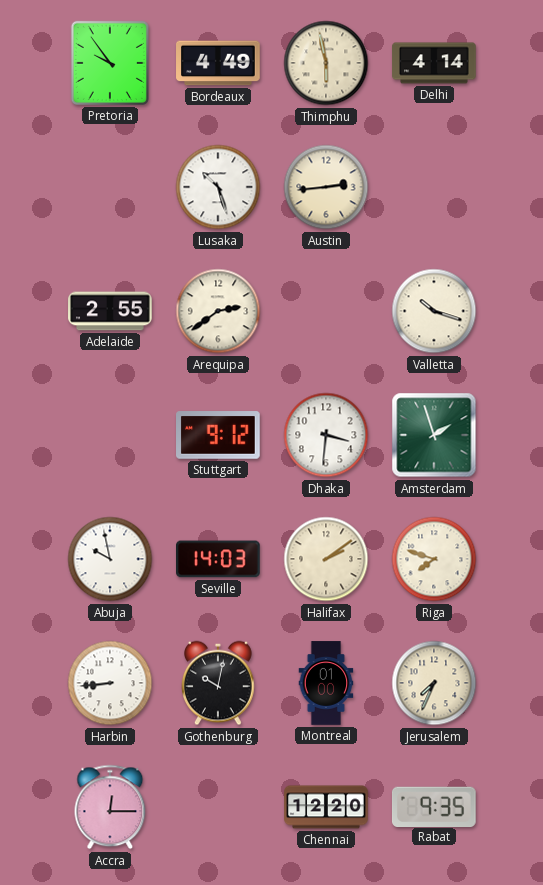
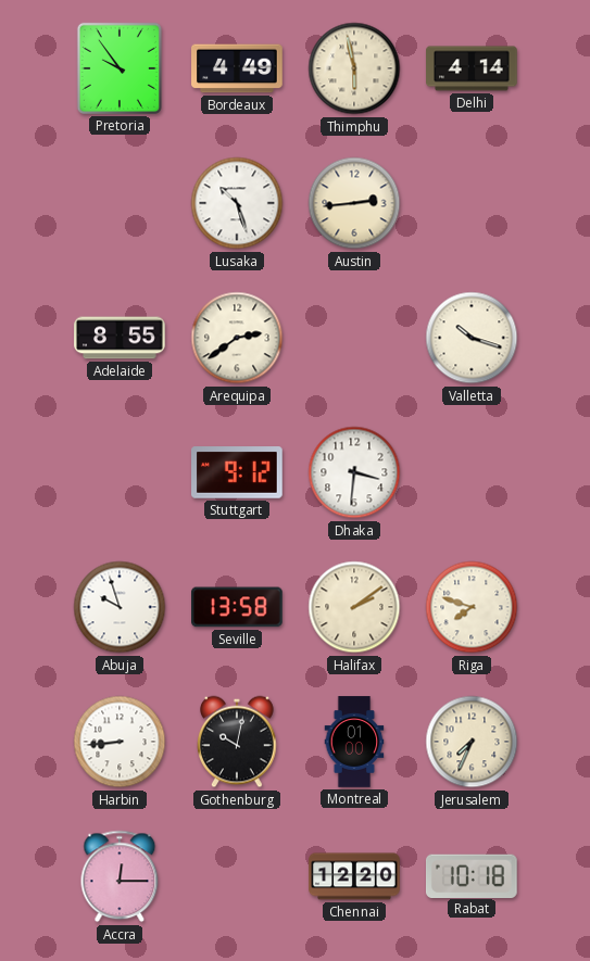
Adelaide: 2:55 -> 8:55 (120, 338)
Amsterdam: 1:57 -> none (434, 435)
Abuja: 9:58 -> 9:57 (120, 607)
Seville: 14:03 -> 13:58 (238, 607)
Rabat: 9:35 -> 10:18 (472, 875)
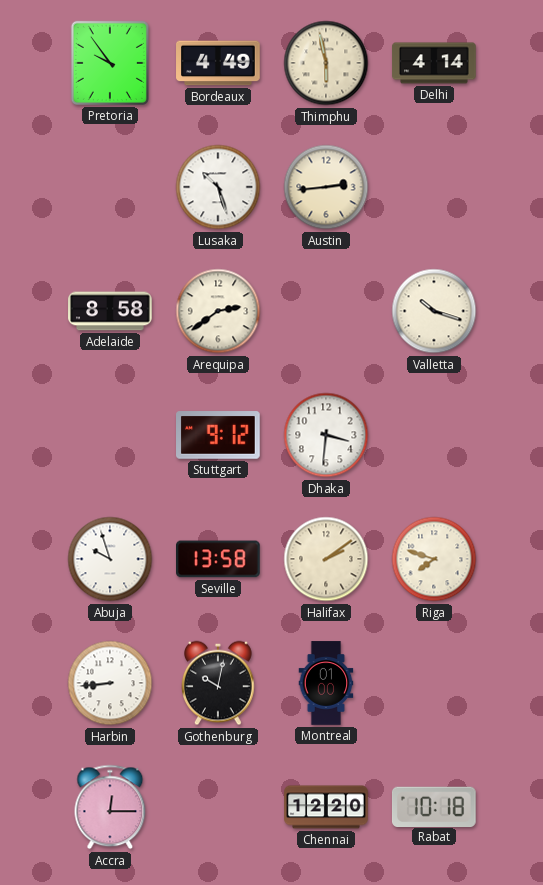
Adelaide: 8:55 -> 8:58 (110, 311)
Jerusalem: 7:34 -> none (472, 742)
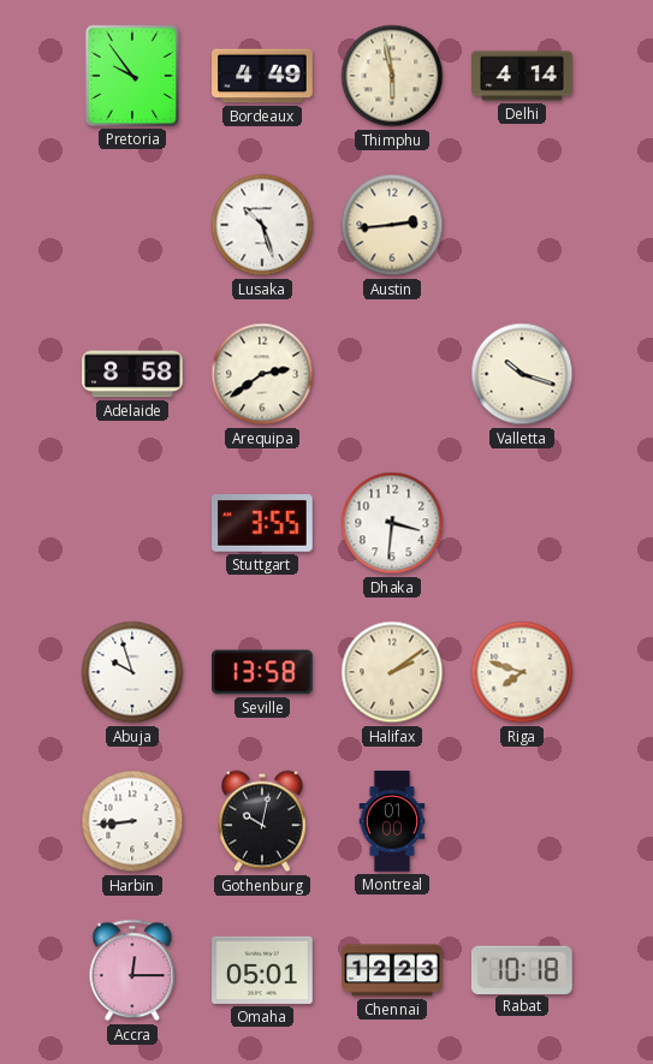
Stuttgart: 9:12 -> 3:55 (263, 523)
Omaha: none -> 05:01 (262, 970)
Chennai: 12:20 -> 12:23 (392, 970)
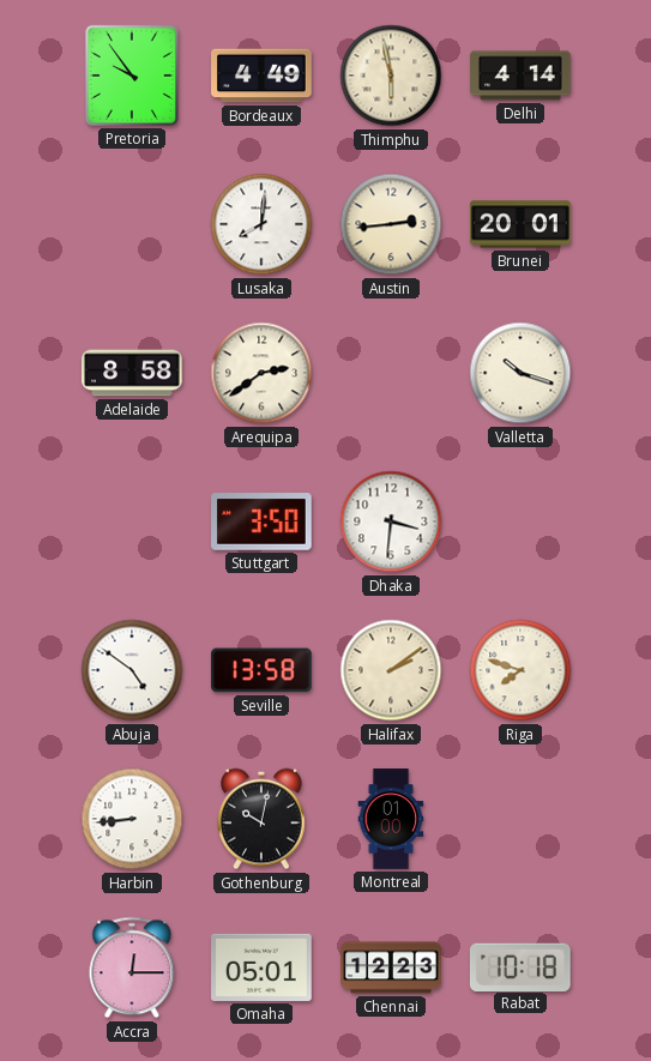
Lusaka: 10:27 -> 8:01 (261, 224)
Brunei: none -> 20:01 (520, 224)
Stuttgart: 3:55 -> 3:50 (263, 522)
Abuja: 9:57 -> 4:51 (132, 670)
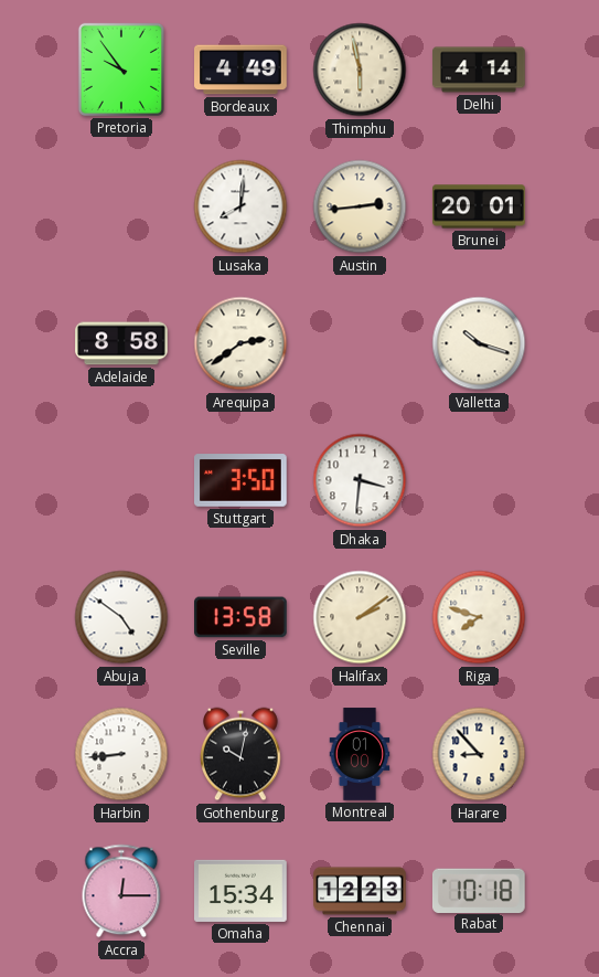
Harare: none -> 8:53 (479, 754)
Omaha: 05:01 -> 15:34 (240, 891)
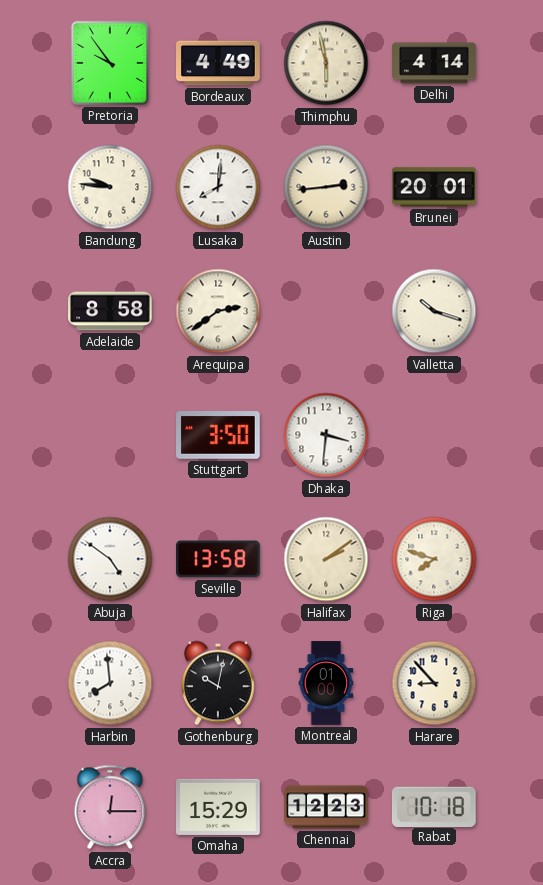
Bandung: none -> 9:46 (110, 187)
Harbin: 8:44 -> 7:59 (110, 683)
Omaha: 15:34 -> 15:29 (218, 807)
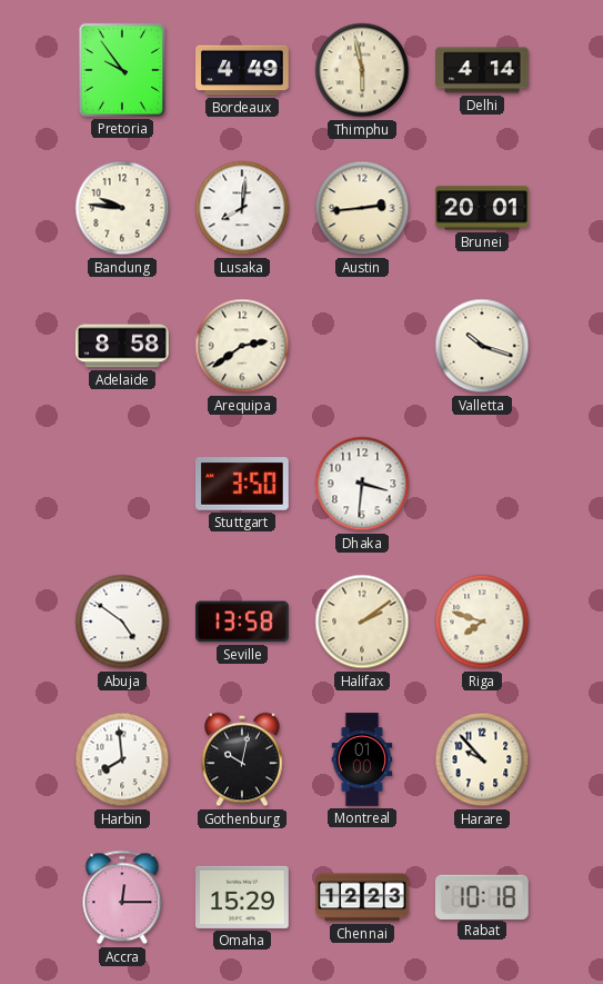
Harare: 8:53 -> 9:53 (482, 759)
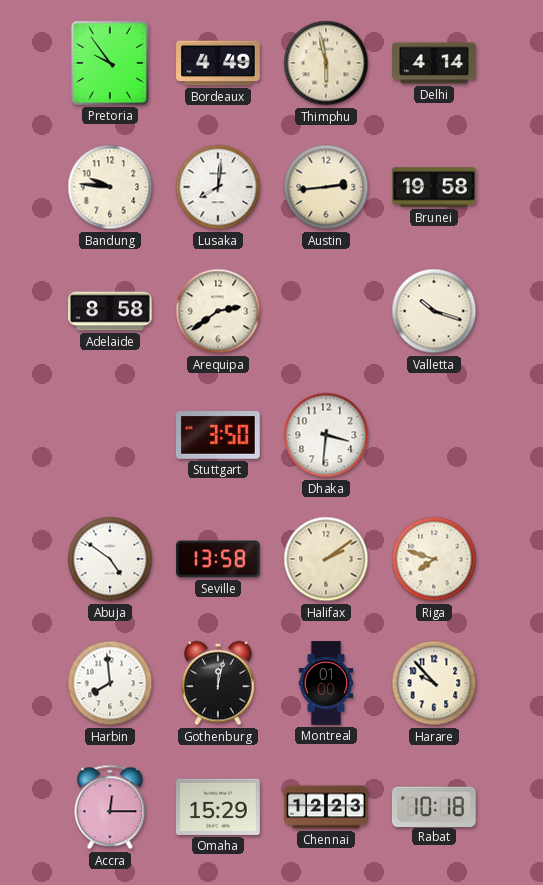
Brunei: 20:01 -> 19:58 (434, 187)
Gothenburg: 10:02 -> 12:02 (219, 683)
